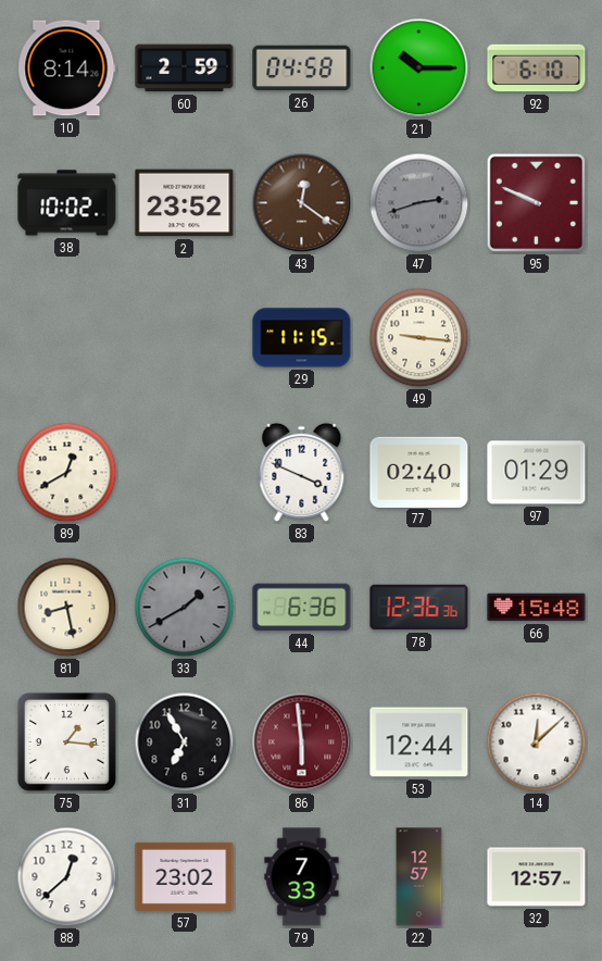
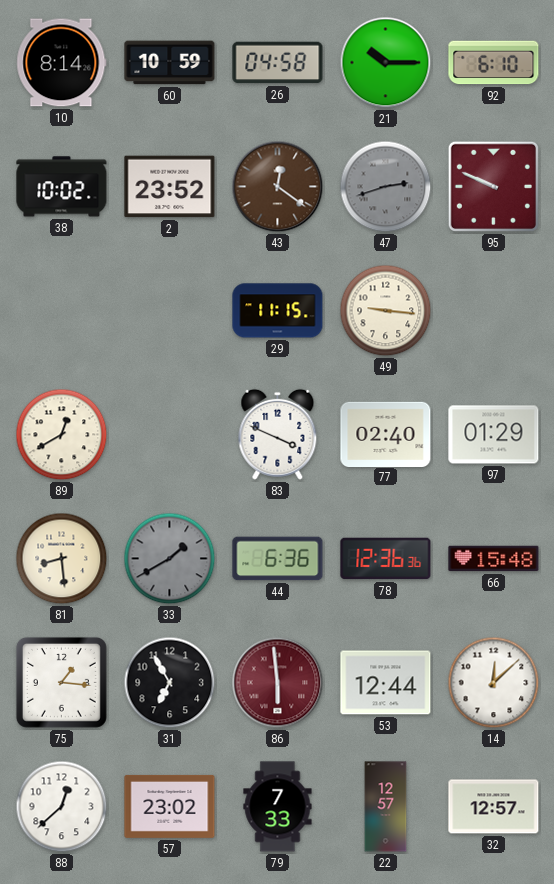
60: 2:59 -> 10:59 (170, 63)
81: 8:28 -> 8:29 (62, 559)
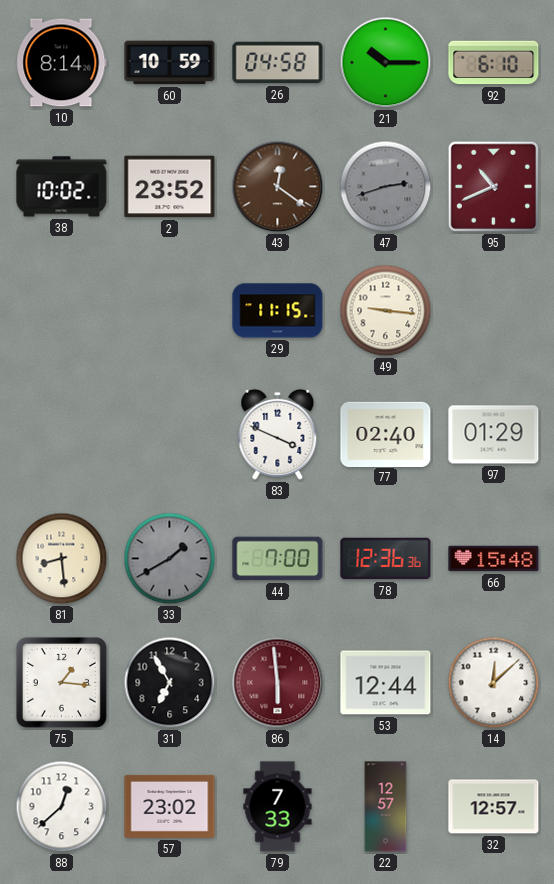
95: 9:49 -> 10:41 (493, 186)
89: 12:40 -> none (62, 435)
44: 6:36 -> 7:00 (278, 559)
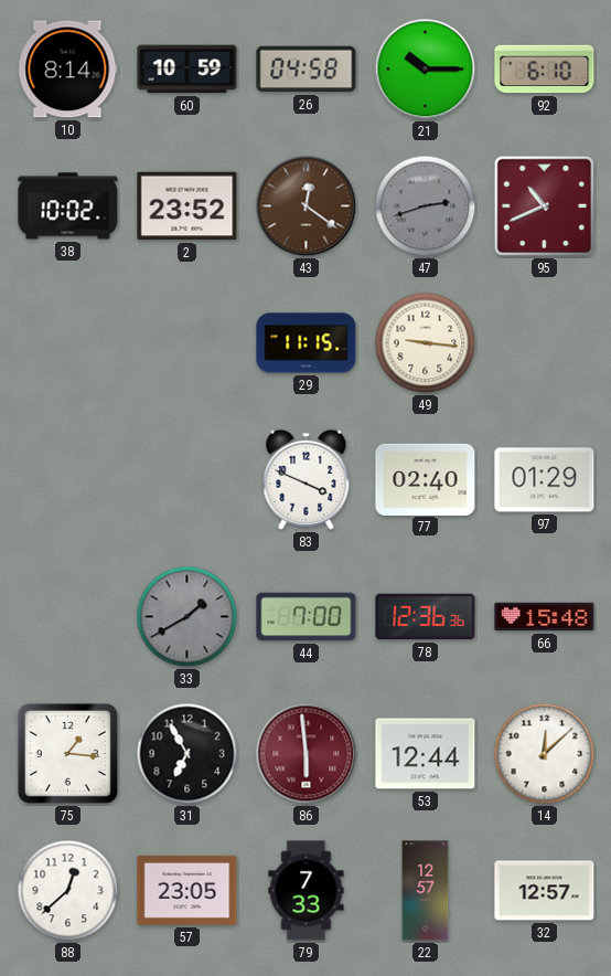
81: 8:29 -> none (62, 559)
57: 23:02 -> 23:05 (187, 890)
